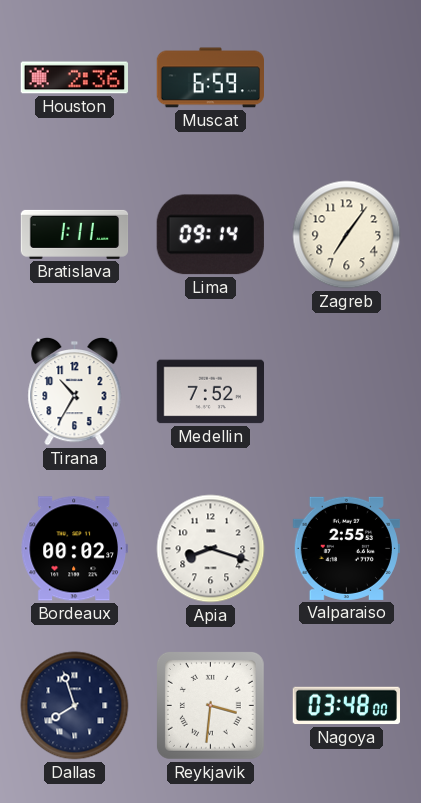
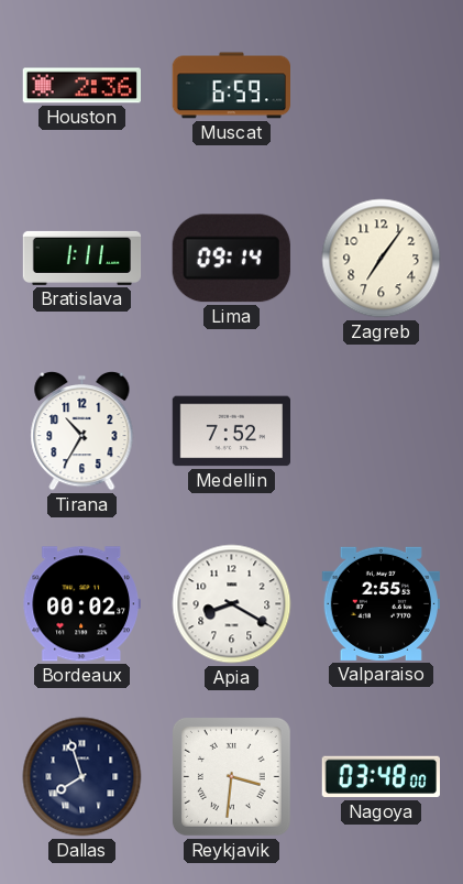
Apia: 8:18 -> 8:20 (232, 604)
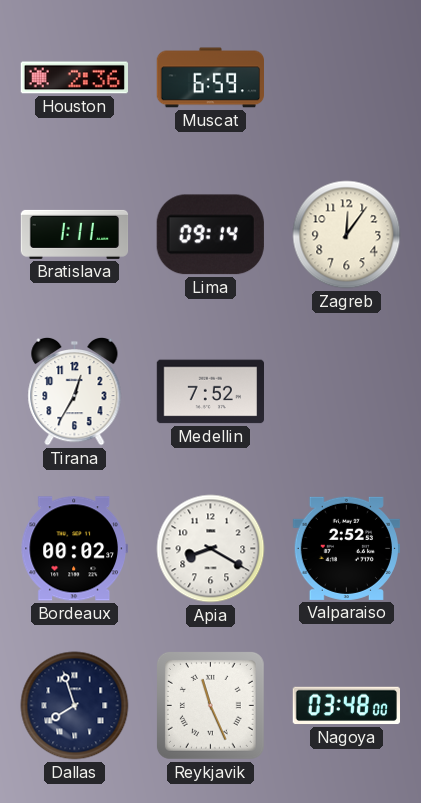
Zagreb: 7:06 -> 12:06 (347, 235)
Tirana: 10:35 -> 12:35 (75, 391)
Valparaiso: 2:55 -> 2:52 (346, 548)
Reykjavik: 3:31 -> 11:26 (210, 705)
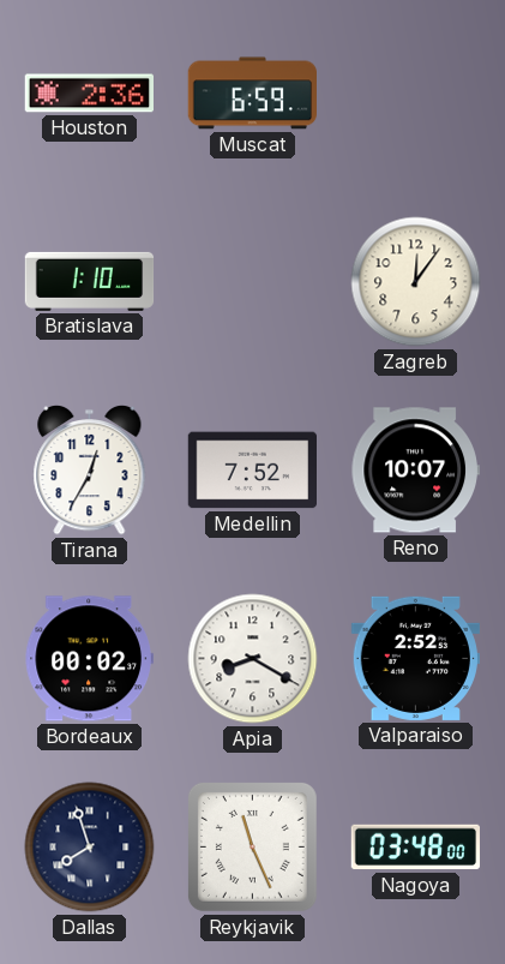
Bratislava: 1:11 -> 1:10 (90, 281)
Lima: 09:14 -> none (210, 235)
Reno: none -> 10:07 (415, 471)
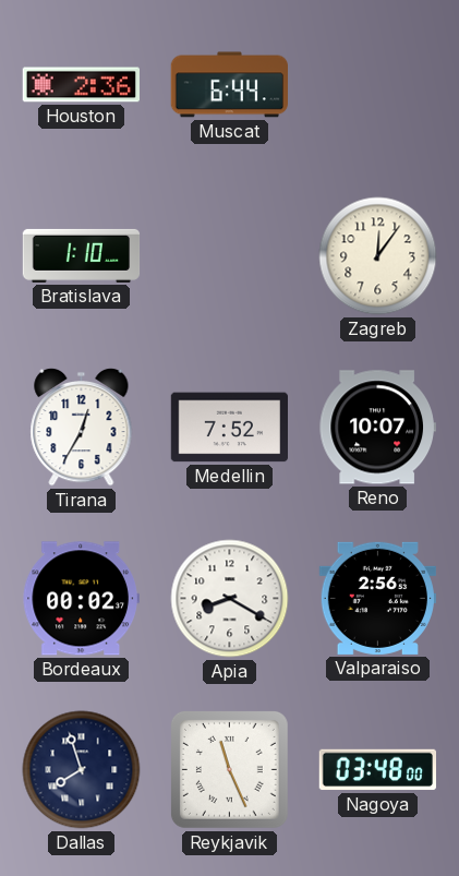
Muscat: 6:59 -> 6:44 (229, 85)
Valparaiso: 2:52 -> 2:56 (377, 598)
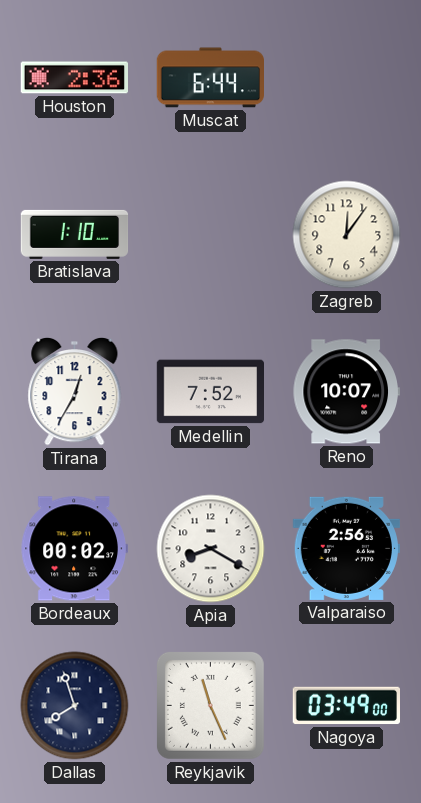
Nagoya: 03:48 -> 03:49 (346, 706)
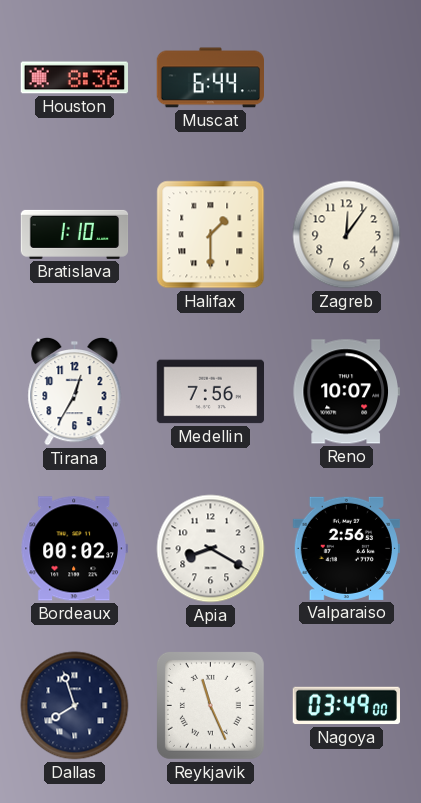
Houston: 2:36 -> 8:36 (74, 78)
Halifax: none -> 1:30 (211, 235)
Medellin: 7:52 -> 7:56 (210, 392)
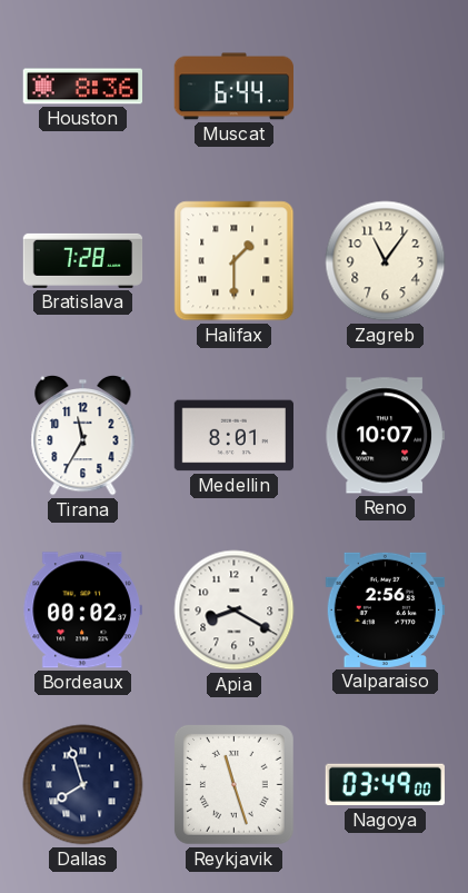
Bratislava: 1:10 -> 7:28 (83, 260)
Zagreb: 12:06 -> 11:06 (386, 261)
Tirana: 12:35 -> 11:35 (83, 435)
Medellin: 7:56 -> 8:01 (233, 436)
Reykjavik: 11:26 -> 11:27 (233, 784)
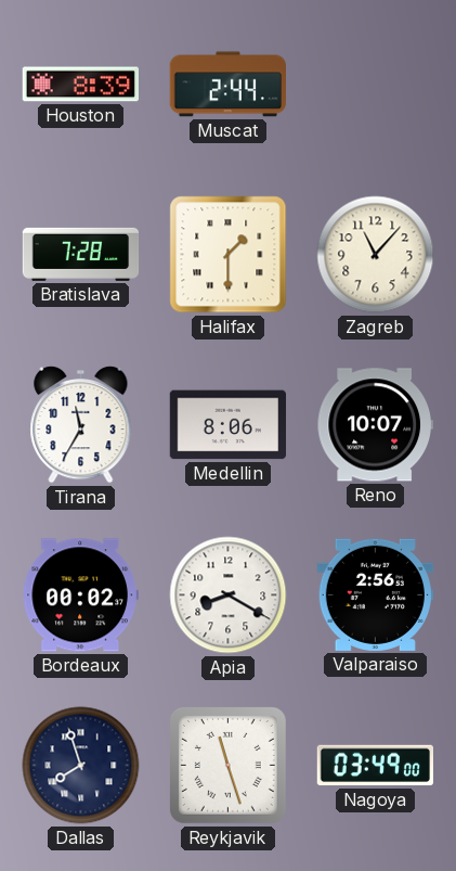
Houston: 8:36 -> 8:39 (80, 85)
Muscat: 6:44 -> 2:44 (227, 85)
Zagreb: 11:06 -> 11:07 (376, 255)
Medellin: 8:01 -> 8:06 (227, 425)
